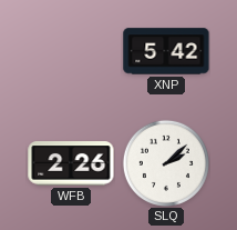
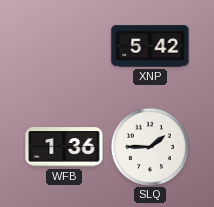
WFB: 2:26 -> 1:36 (64, 147)
SLQ: 2:08 -> 1:45 (150, 147)
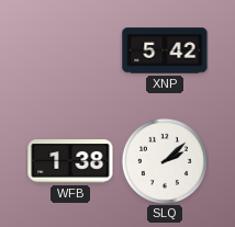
WFB: 1:36 -> 1:38 (70, 161)
SLQ: 1:45 -> 2:08 (165, 161)
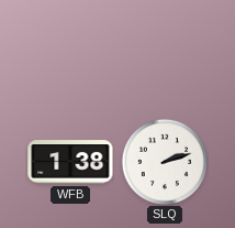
XNP: 5:42 -> none (165, 50)
SLQ: 2:08 -> 2:12 (165, 162)
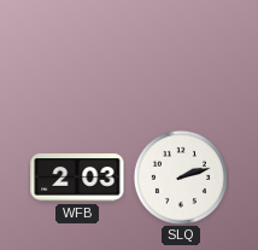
WFB: 1:38 -> 2:03 (77, 178)
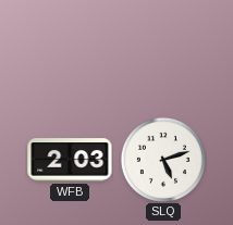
SLQ: 2:12 -> 5:12 (163, 160)
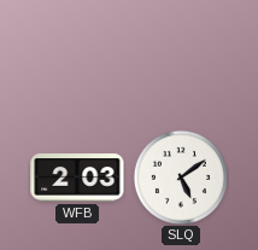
SLQ: 5:12 -> 5:09 (181, 178)
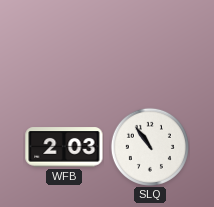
SLQ: 5:09 -> 10:54 (150, 147)
